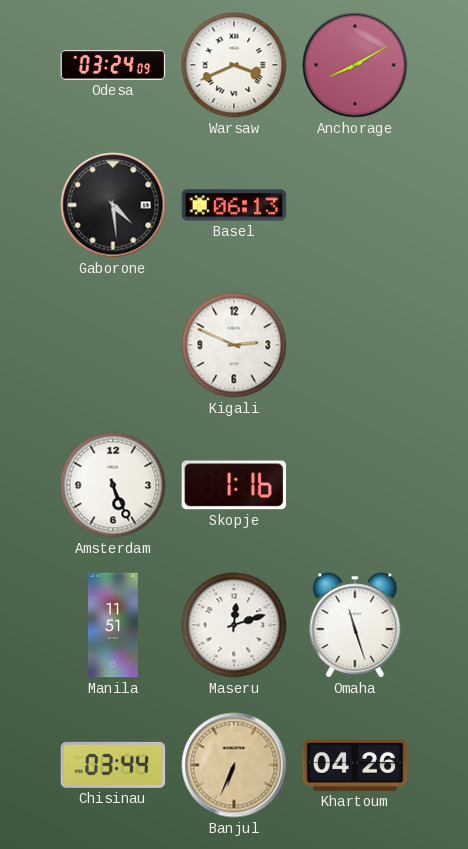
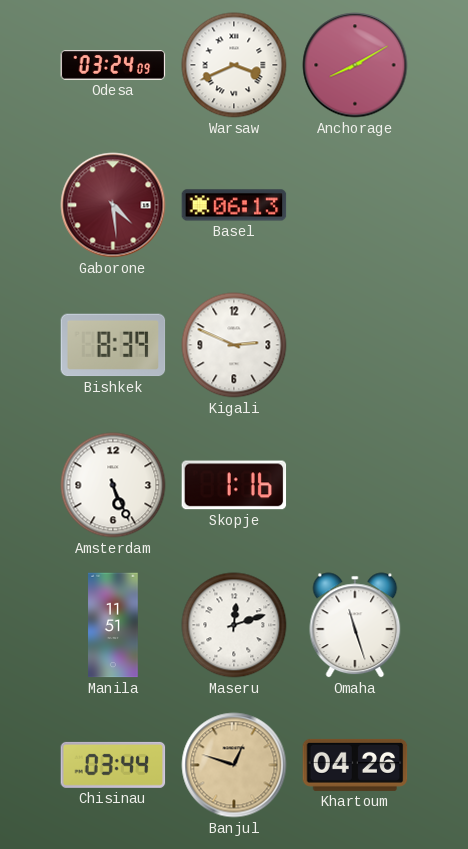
Gaborone dial: black -> burgundy (113, 205)
Bishkek: none -> 8:39 (113, 345)
Banjul: 6:34 -> 12:48 (234, 765)
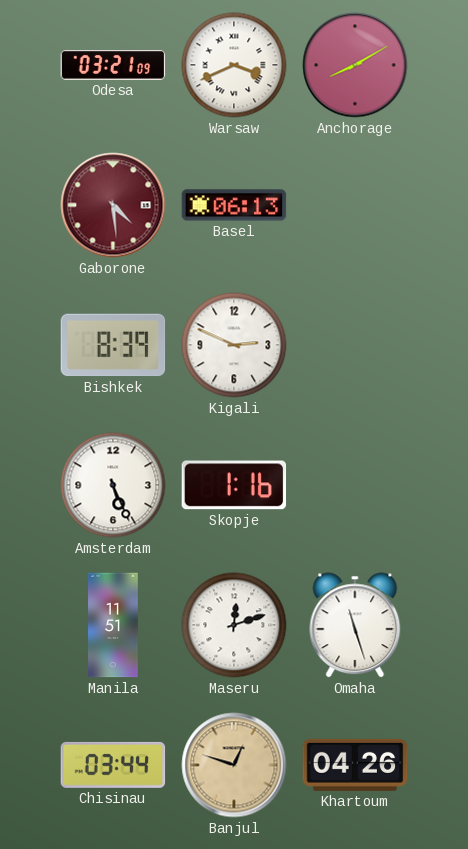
Odesa: 03:24 -> 03:21 (113, 65)
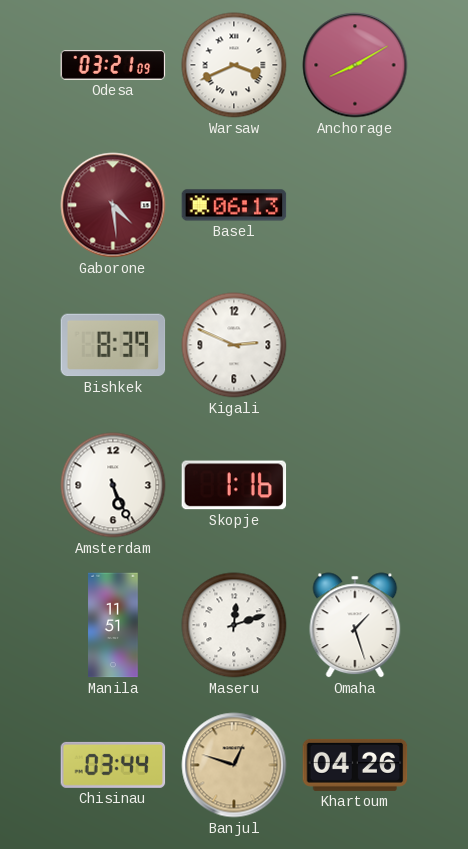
Omaha: 11:27 -> 1:27 (355, 625)
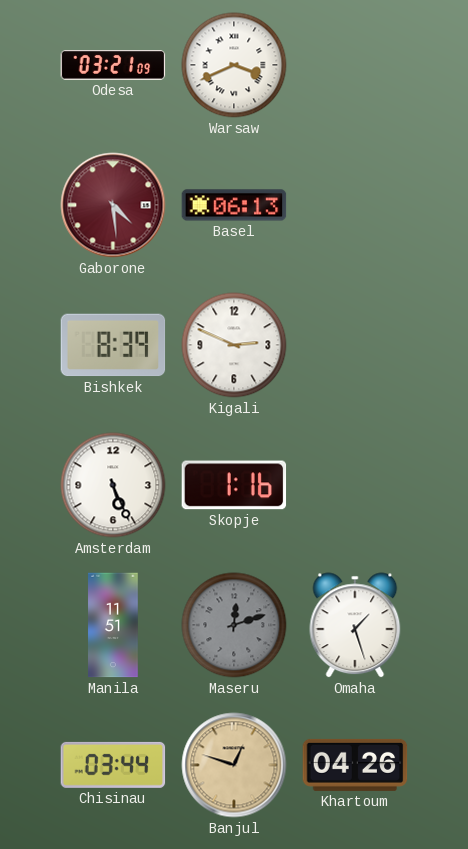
Anchorage: 8:10 -> none (355, 65)
Maseru dial: white -> grey (234, 625)
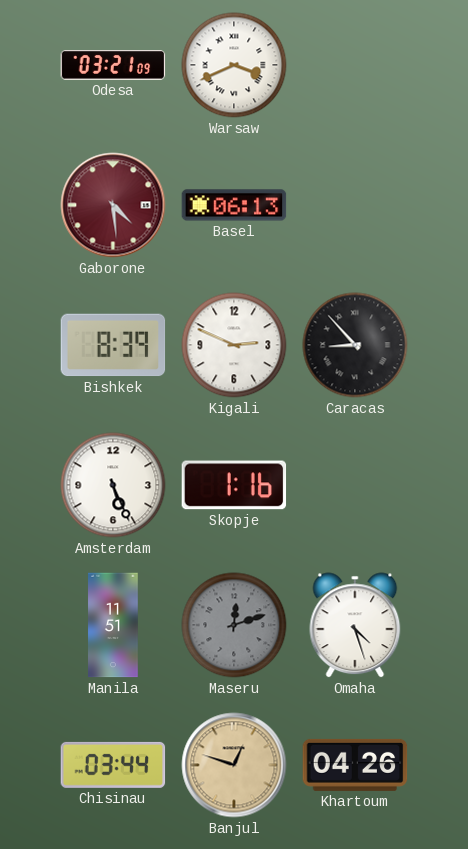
Caracas: none -> 8:53 (355, 345)
Omaha: 1:27 -> 4:27 (355, 625)
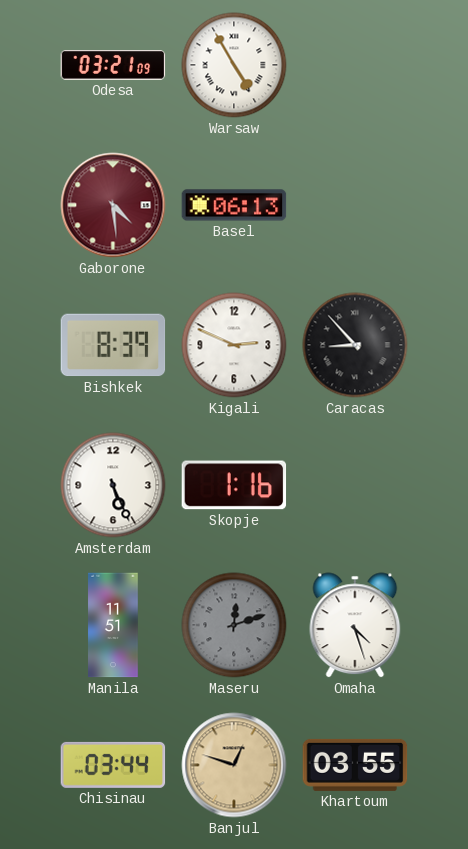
Warsaw: 3:41 -> 4:55 (234, 65)
Khartoum: 04:26 -> 03:55 (355, 765)
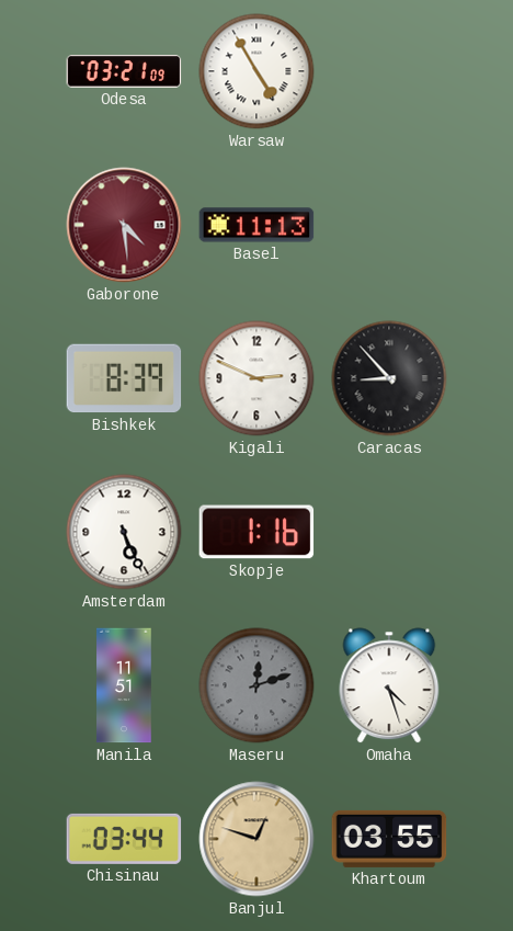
Basel: 06:13 -> 11:13 (256, 225)
